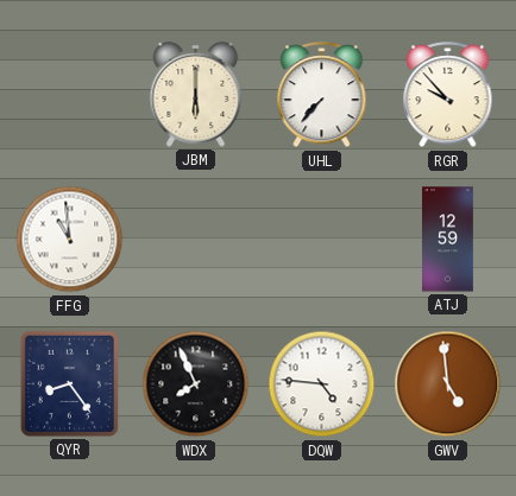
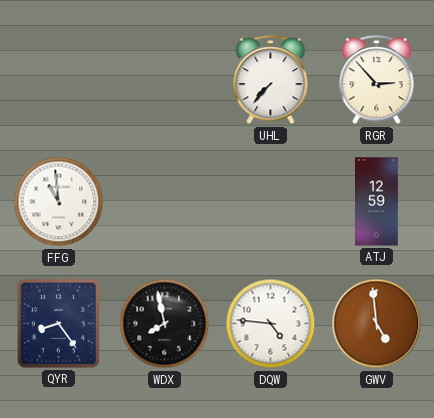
JBM: 6:00 -> none (196, 95)
RGR: 9:53 -> 2:53 (377, 80)
WDX: 7:56 -> 7:58 (165, 324)
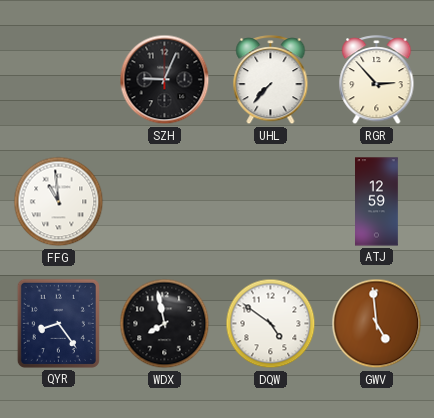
SZH: none -> 9:04 (165, 80)
DQW: 4:46 -> 4:51 (271, 324)
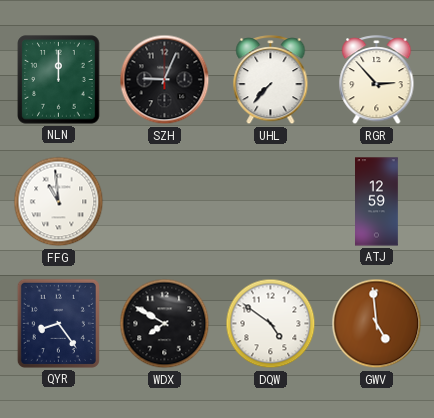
NLN: none -> 12:00 (59, 80)
WDX: 7:58 -> 7:50 (165, 324)
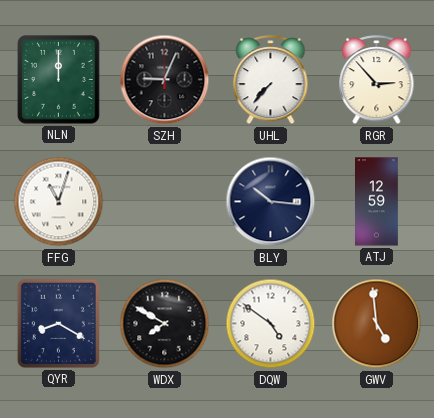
FFG: 10:59 -> 11:03 (59, 202)
BLY: none -> 10:16 (271, 202)
QYR: 8:24 -> 8:20 (58, 323)
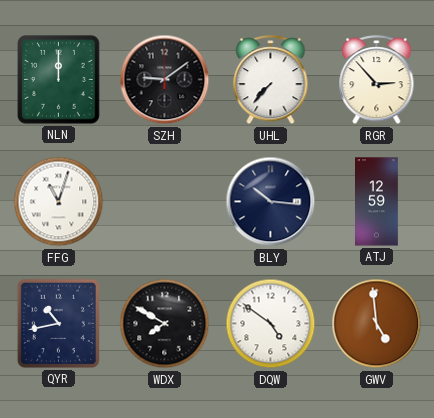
SZH: 9:04 -> 9:09 (165, 80)
QYR: 8:20 -> 10:43 (58, 323)
